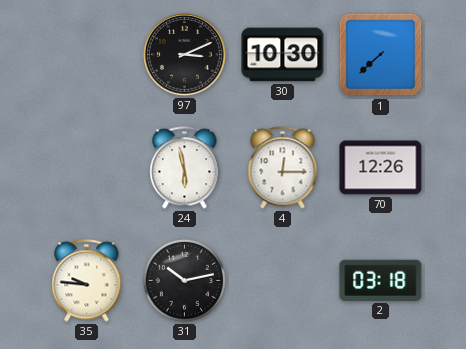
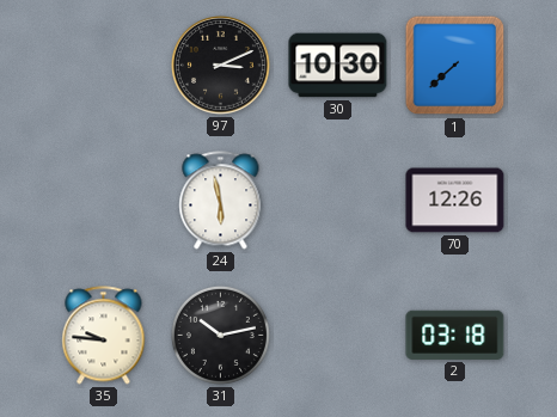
4: 12:15 -> none (283, 168)
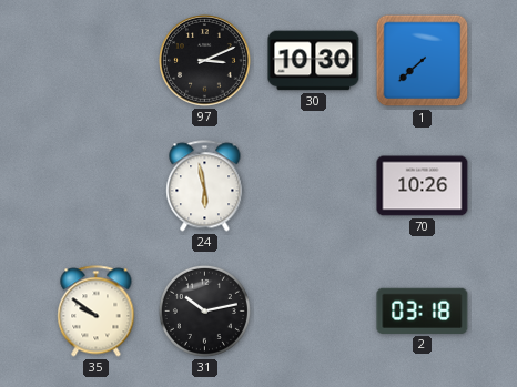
70: 12:26 -> 10:26 (423, 186)
35: 9:46 -> 9:51 (97, 312)
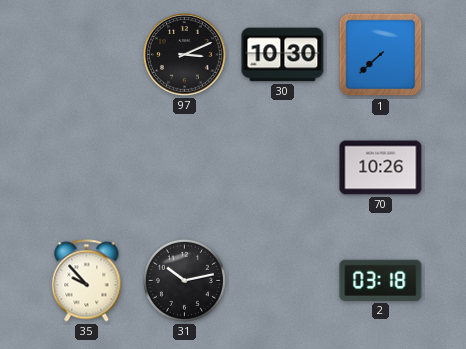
24: 5:58 -> none (205, 186)
35: 9:51 -> 9:53 (87, 281)
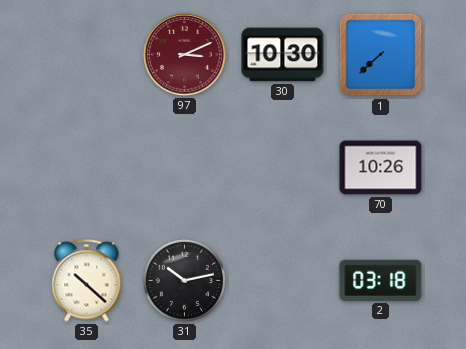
97 dial: black -> burgundy (185, 55)
35: 9:53 -> 10:22 (87, 281)
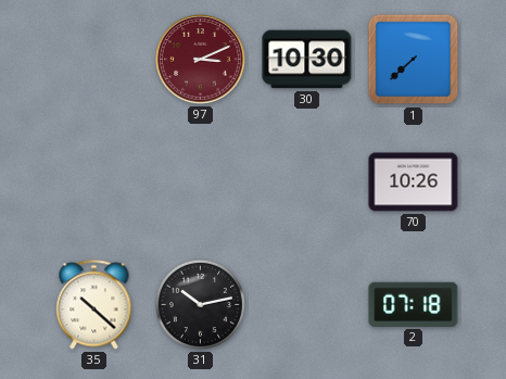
2: 03:18 -> 07:18 (414, 304)
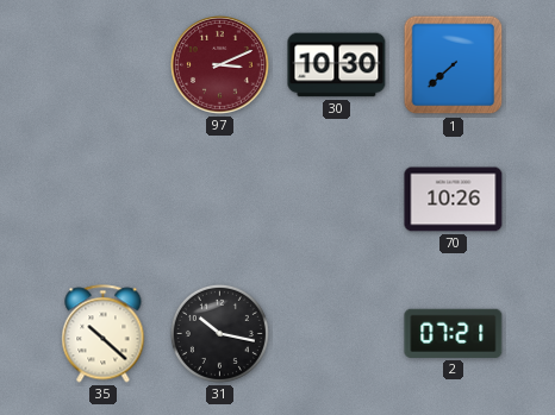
31: 10:13 -> 10:17 (219, 333)
2: 07:18 -> 07:21 (454, 333)
